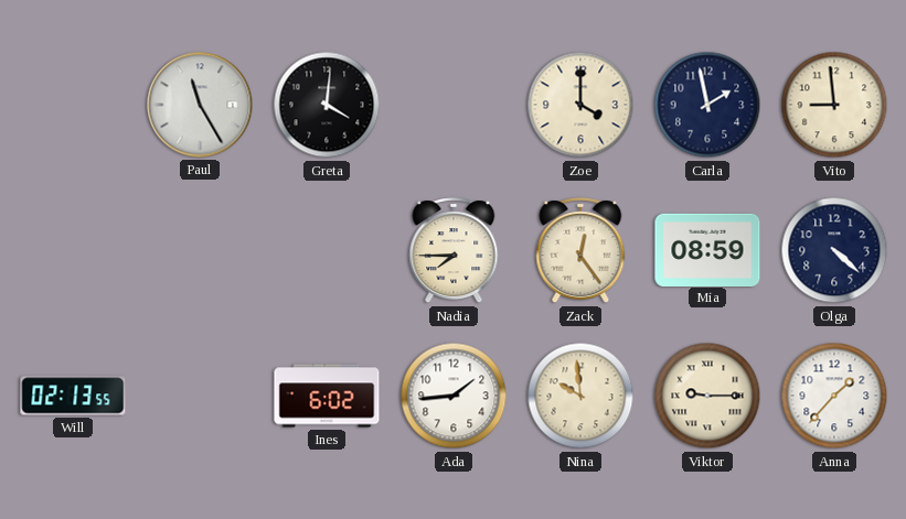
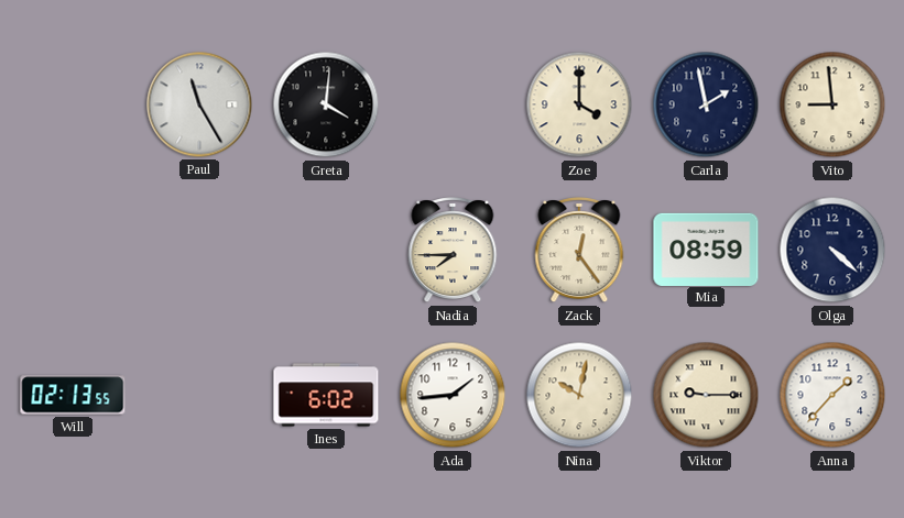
Nina: 9:59 -> 10:02 (579, 395)
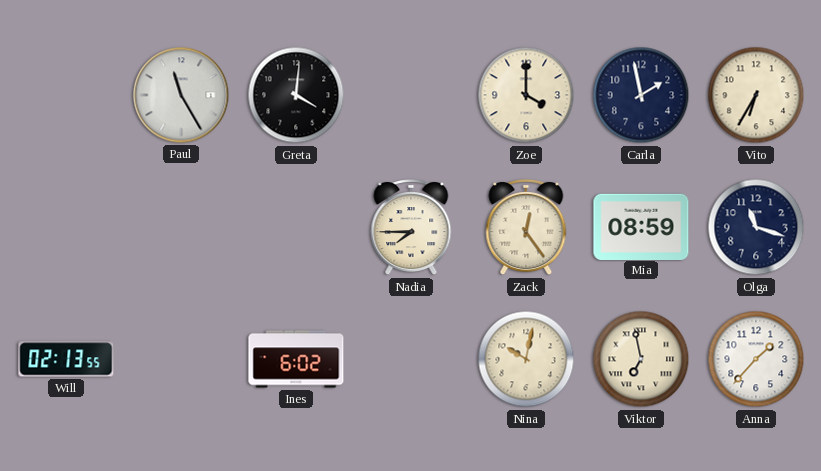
Vito: 8:59 -> 6:35 (756, 95)
Olga: 4:22 -> 11:18 (756, 227)
Ada: 1:44 -> none (453, 395)
Viktor: 9:15 -> 6:58 (641, 359)
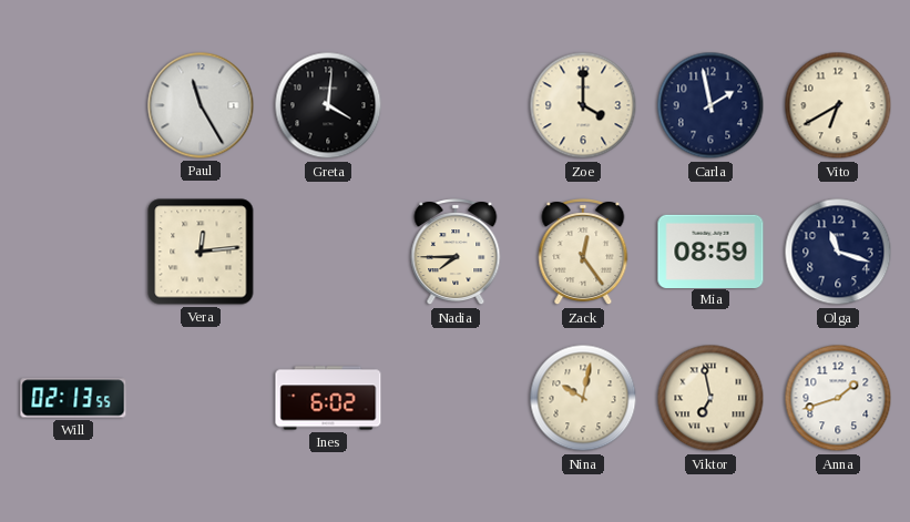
Vito: 6:35 -> 6:40 (838, 105)
Vera: none -> 12:14 (201, 252)
Anna: 1:37 -> 1:42 (838, 398)
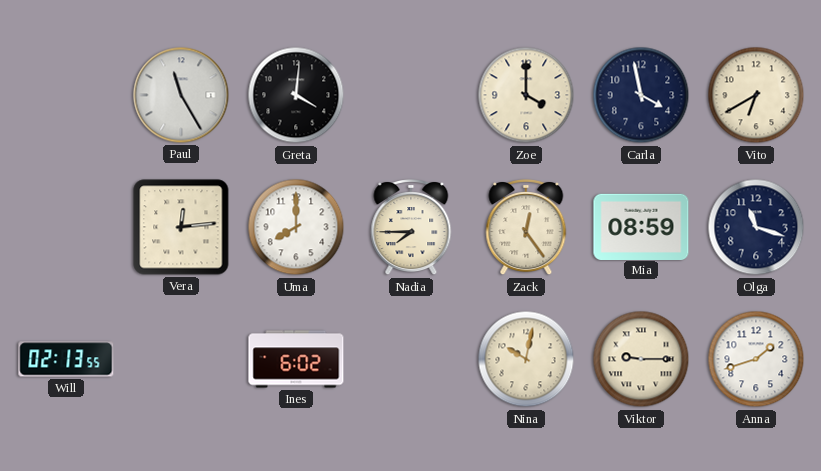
Carla: 1:58 -> 3:58 (641, 95)
Uma: none -> 8:00 (296, 227)
Viktor: 6:58 -> 9:15 (641, 359)
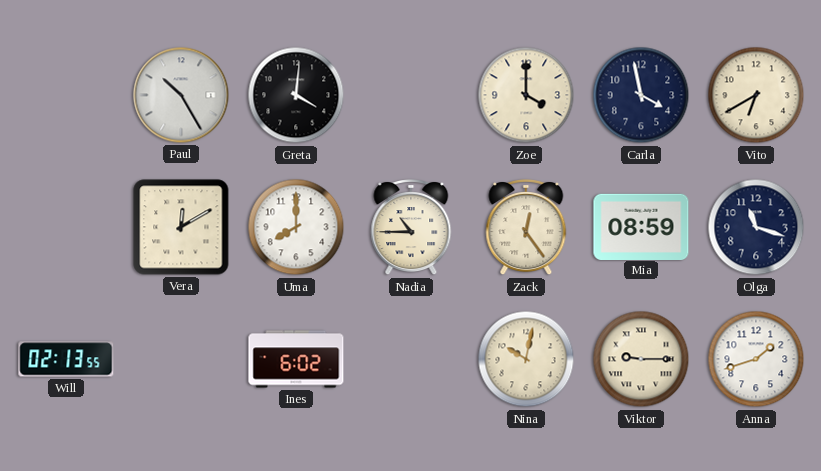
Paul: 11:25 -> 10:25 (181, 95)
Vera: 12:14 -> 12:10 (181, 227)
Nadia: 7:45 -> 10:45 (411, 228)
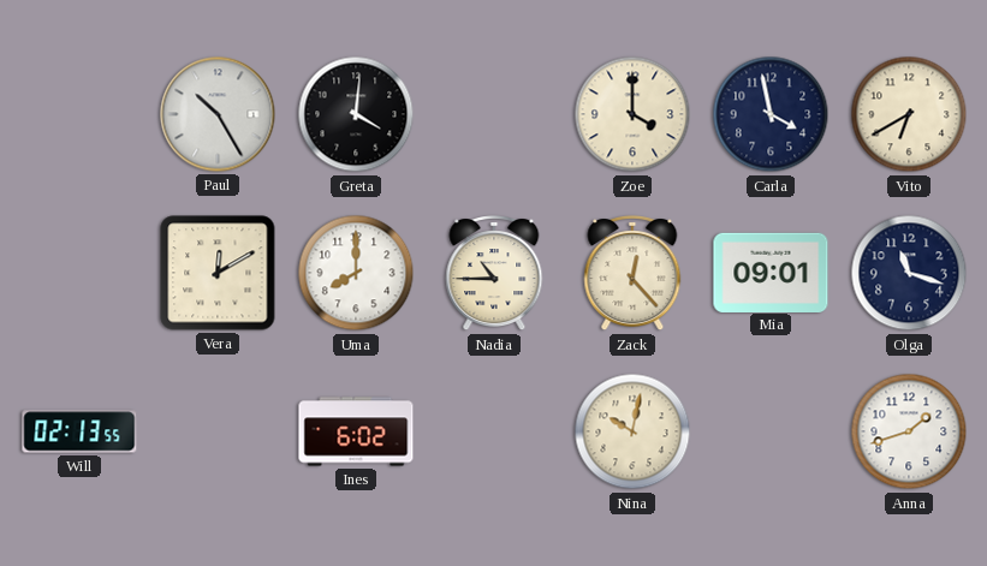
Zack: 12:24 -> 12:23 (632, 274)
Mia: 08:59 -> 09:01 (771, 272)
Viktor: 9:15 -> none (641, 359)
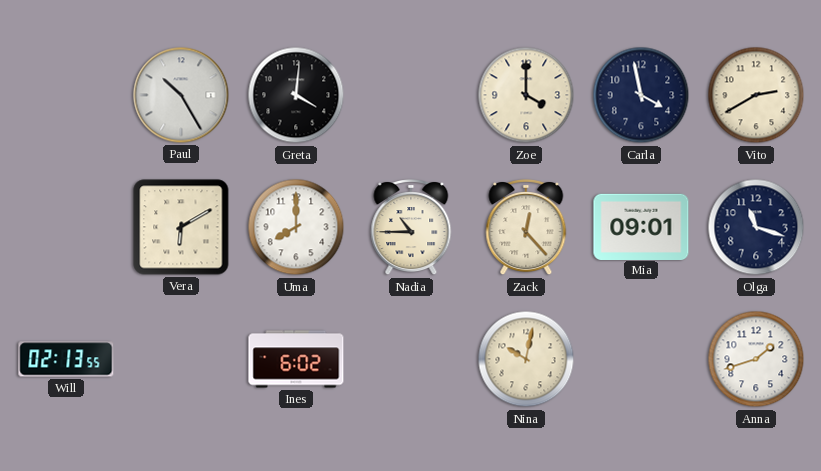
Vito: 6:40 -> 2:40 (756, 95)
Vera: 12:10 -> 6:10 (181, 227)
